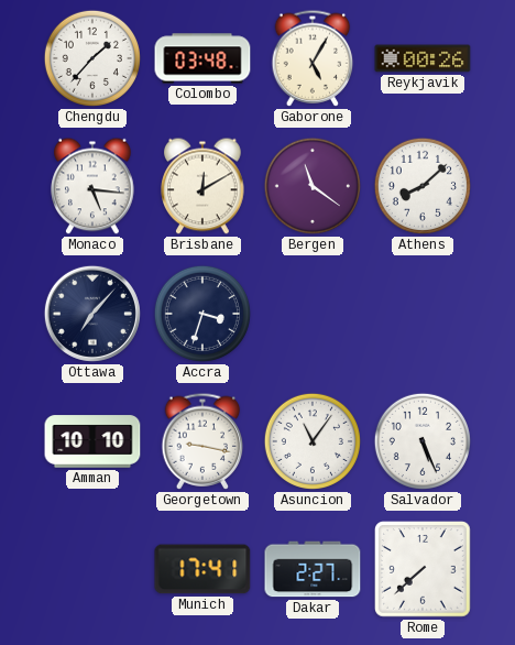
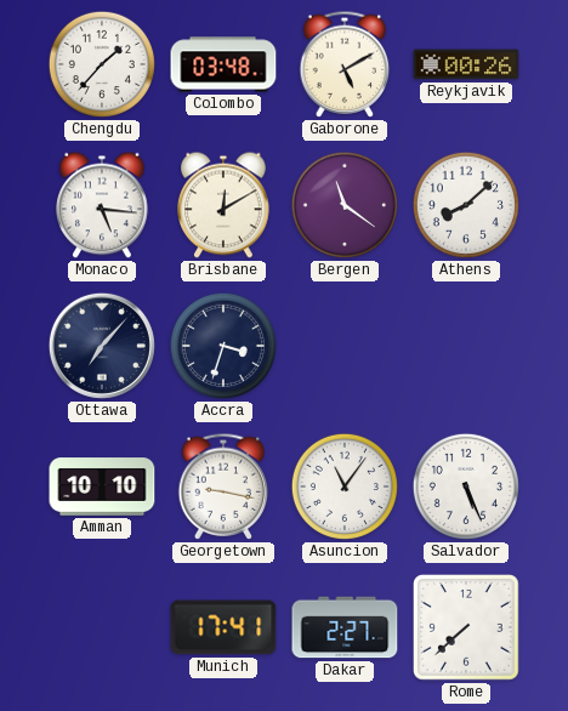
Gaborone: 5:05 -> 5:10 (345, 64)
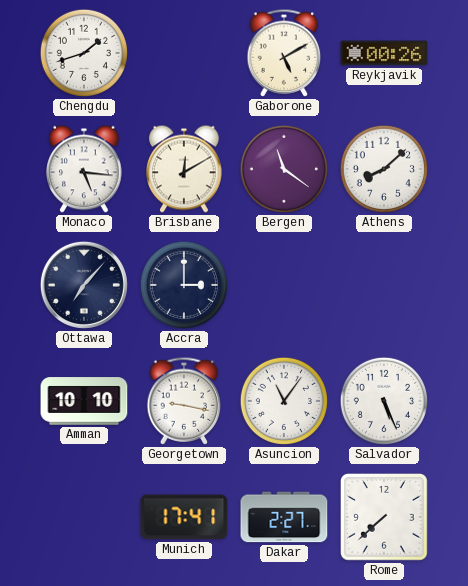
Chengdu: 1:37 -> 1:42 (84, 53)
Colombo: 03:48 -> none (223, 64)
Accra: 3:33 -> 3:00 (184, 285)
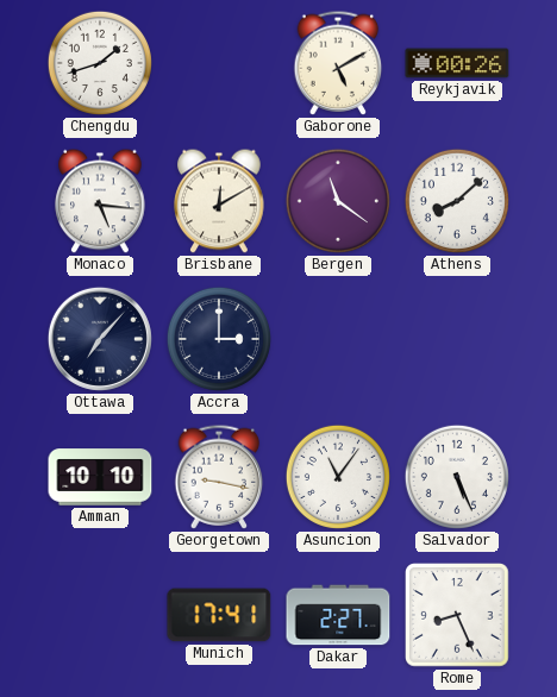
Rome: 7:38 -> 8:26 (457, 615)
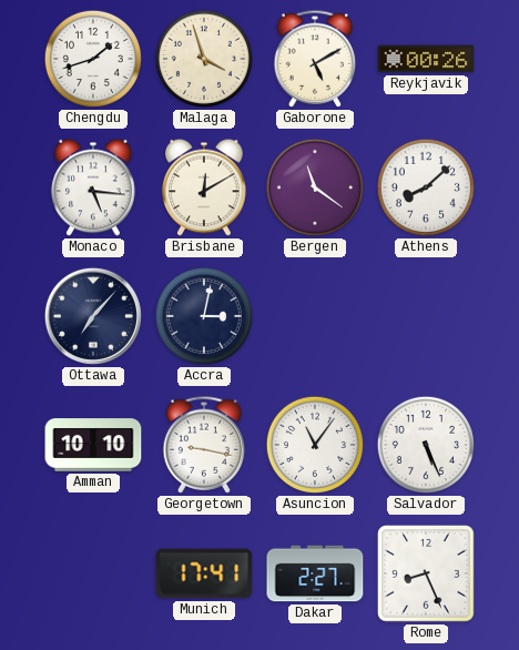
Malaga: none -> 3:57 (204, 59)
Accra: 3:00 -> 3:02 (204, 316)
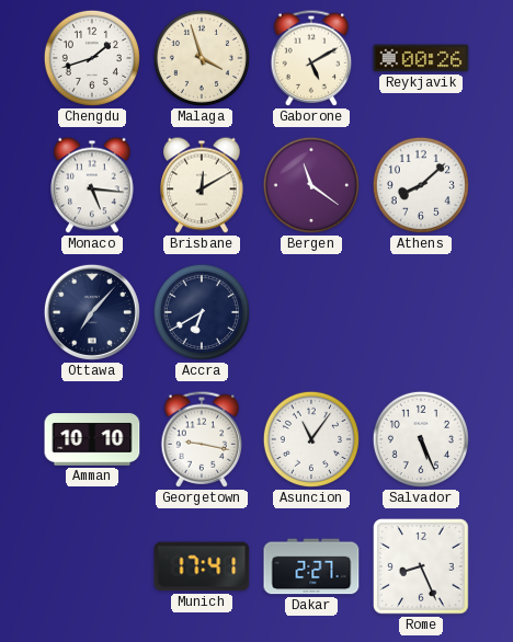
Accra: 3:02 -> 6:40 (202, 312)
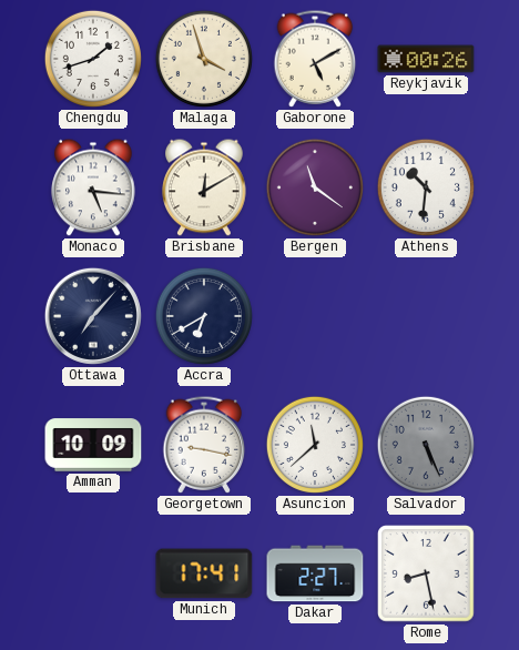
Athens: 8:08 -> 10:31 (426, 187)
Amman: 10:10 -> 10:09 (93, 445)
Asuncion: 11:06 -> 11:38 (315, 445)
Salvador dial: white -> grey (426, 445)
Rome: 8:26 -> 8:28 (426, 573)
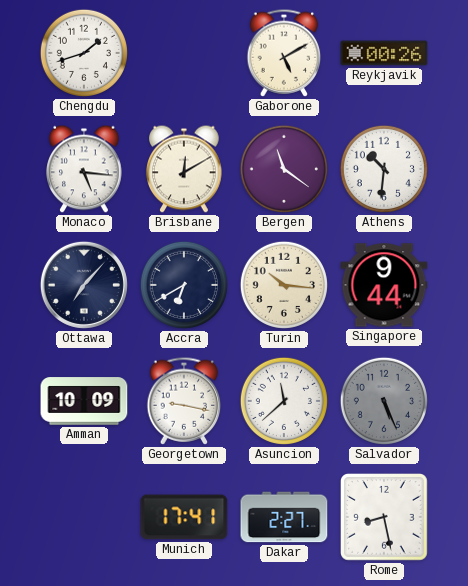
Malaga: 3:57 -> none (204, 59)
Turin: none -> 10:16 (284, 285)
Singapore: none -> 9:44 (384, 285)
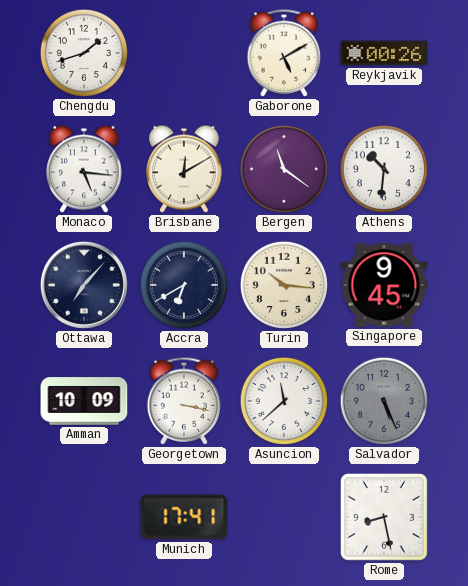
Singapore: 9:44 -> 9:45 (384, 285)
Georgetown: 9:17 -> 3:17 (184, 401)
Dakar: 2:27 -> none (284, 517)
